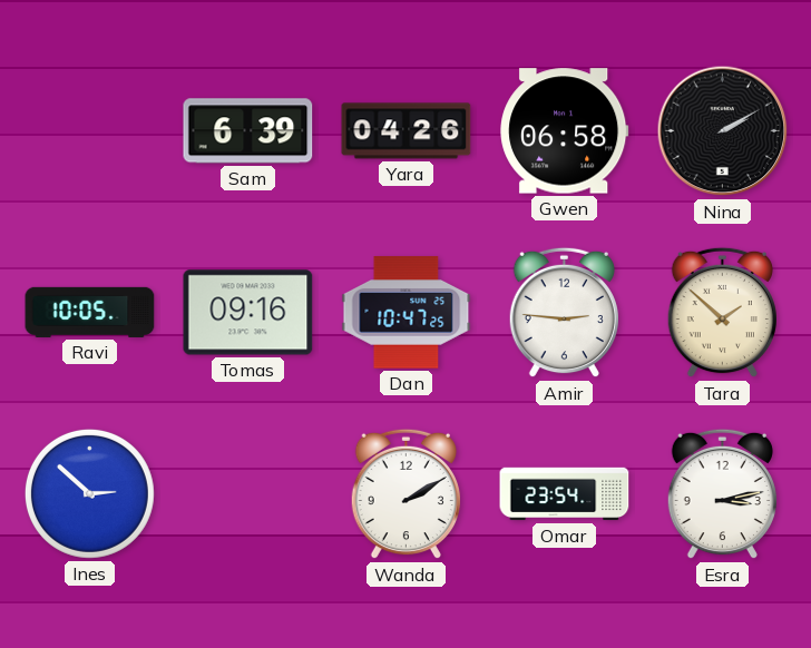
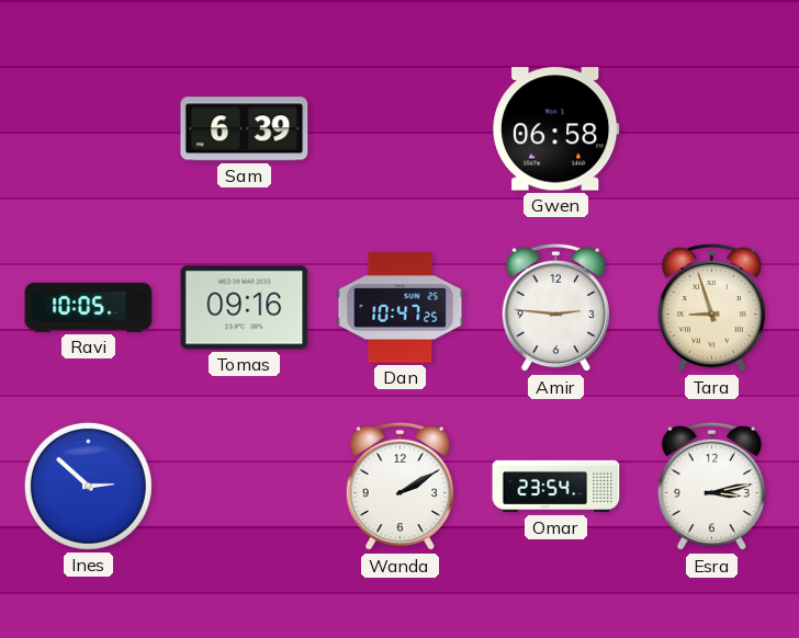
Yara: 04:26 -> none (407, 131)
Nina: 2:10 -> none (723, 131)
Tara: 1:52 -> 8:57 (711, 308)
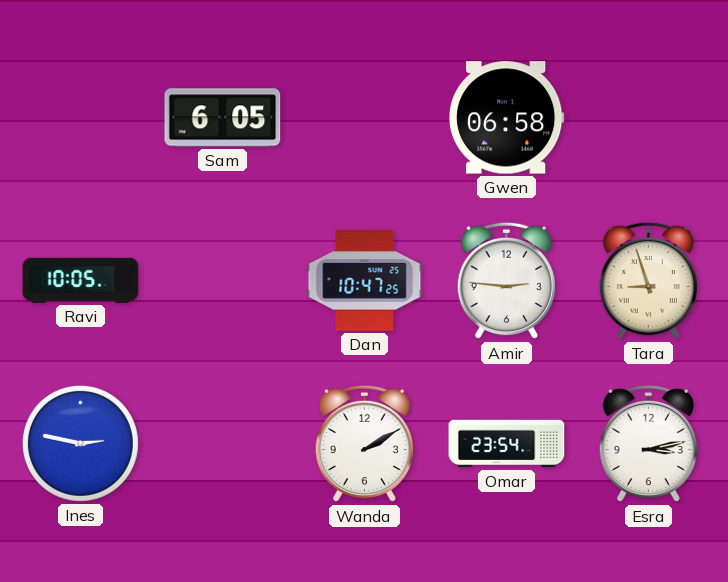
Sam: 6:39 -> 6:05 (223, 118)
Tomas: 09:16 -> none (245, 308)
Ines: 2:52 -> 2:47 (80, 443)
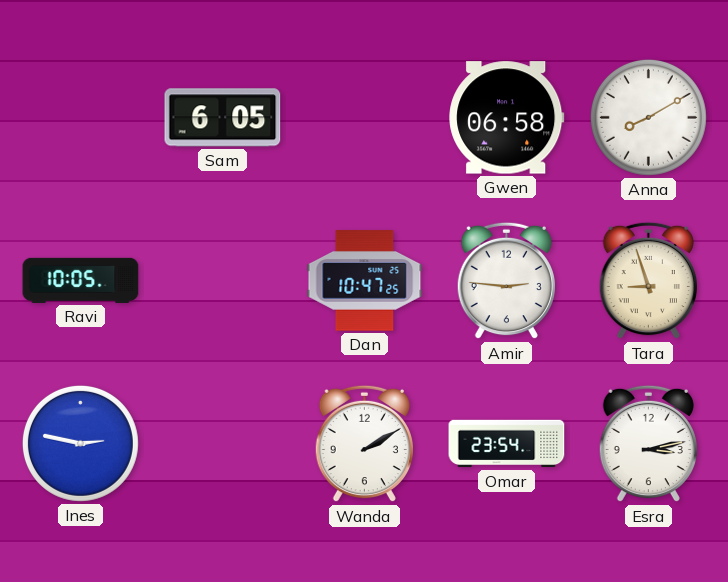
Anna: none -> 8:10 (648, 117)
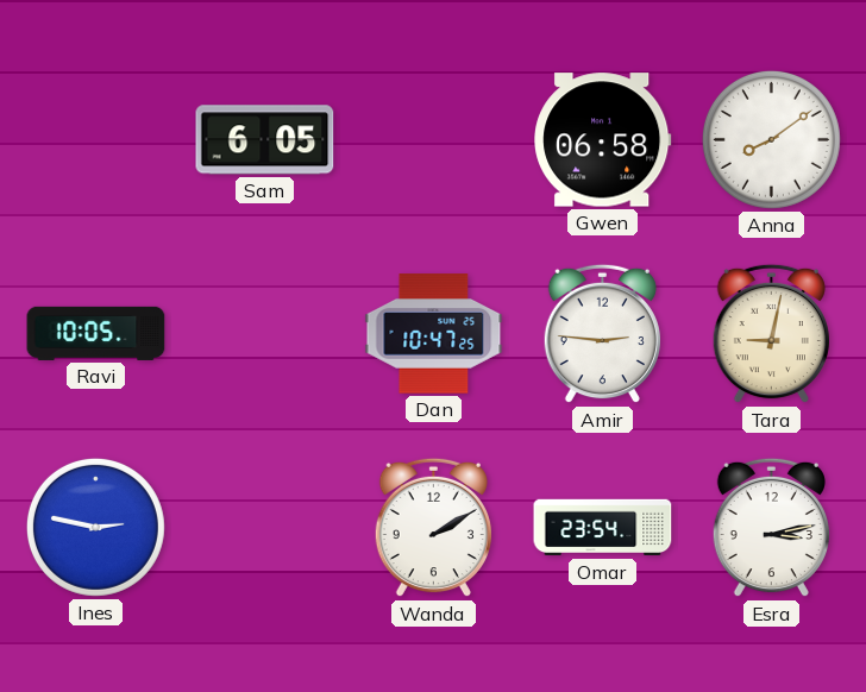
Anna: 8:10 -> 8:09 (771, 139)
Tara: 8:57 -> 9:02 (771, 334)
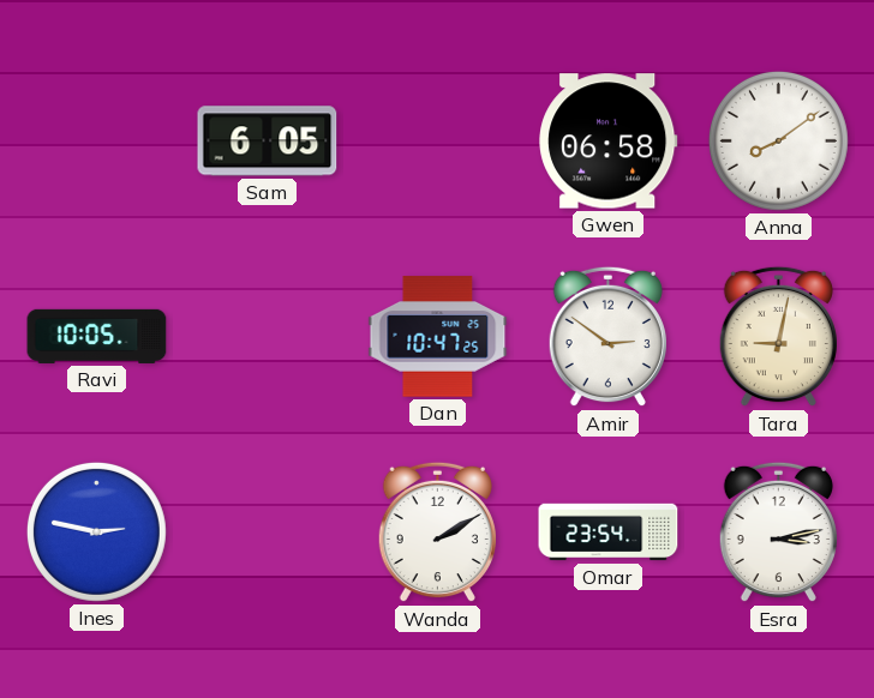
Amir: 2:46 -> 2:51 (607, 337)
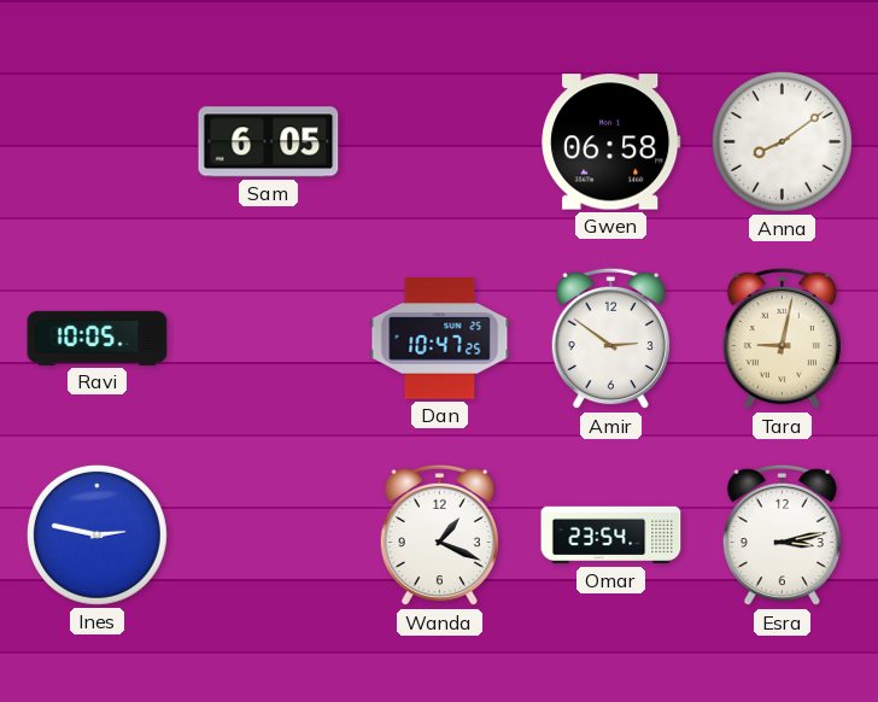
Wanda: 2:10 -> 1:19 (439, 536)
